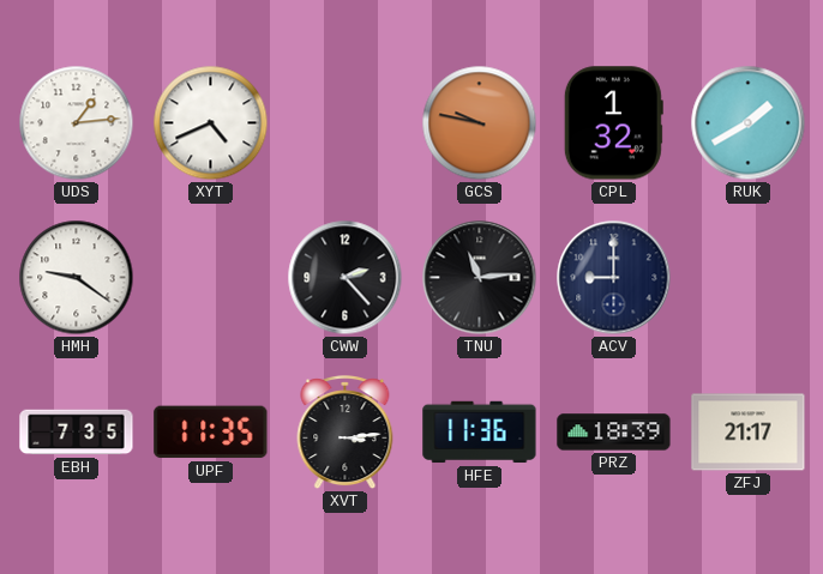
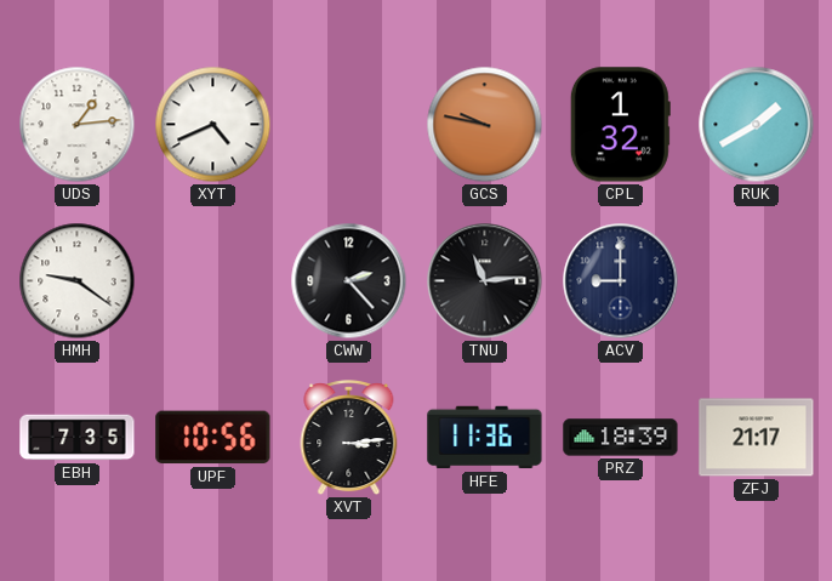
UPF: 11:35 -> 10:56 (213, 438)
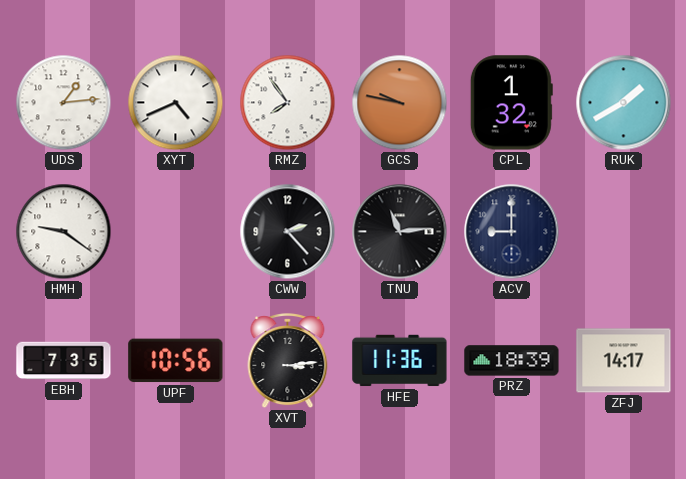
RMZ: none -> 7:54 (288, 103)
ZFJ: 21:17 -> 14:17 (624, 361)
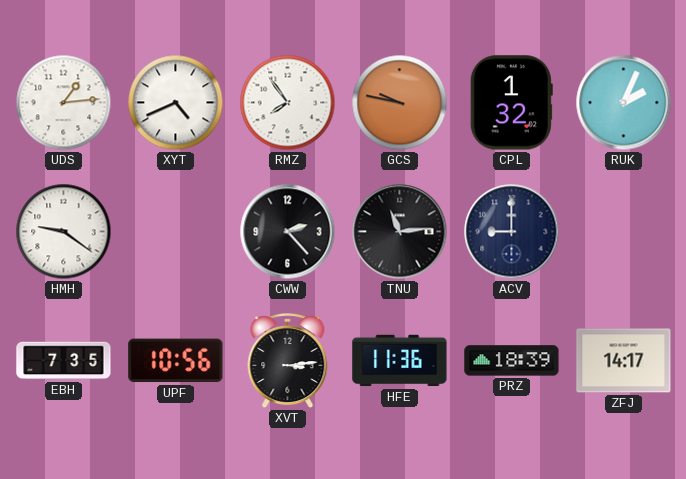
RUK: 1:40 -> 2:04 (624, 103)
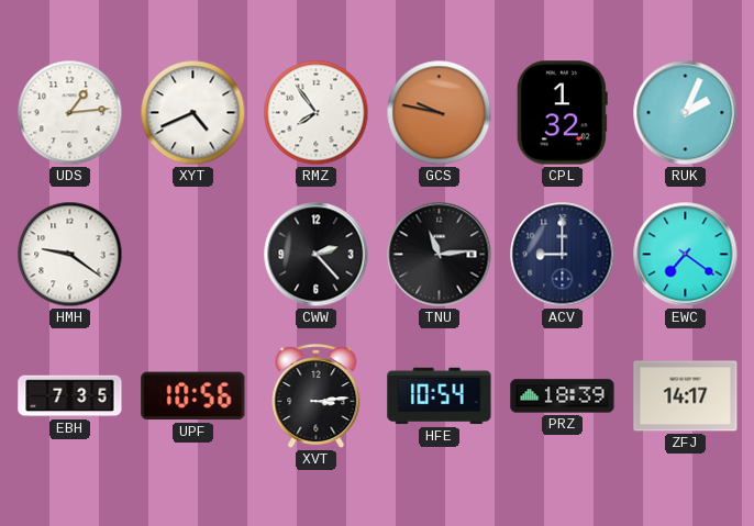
EWC: none -> 7:21 (686, 255)
HFE: 11:36 -> 10:54 (440, 396)
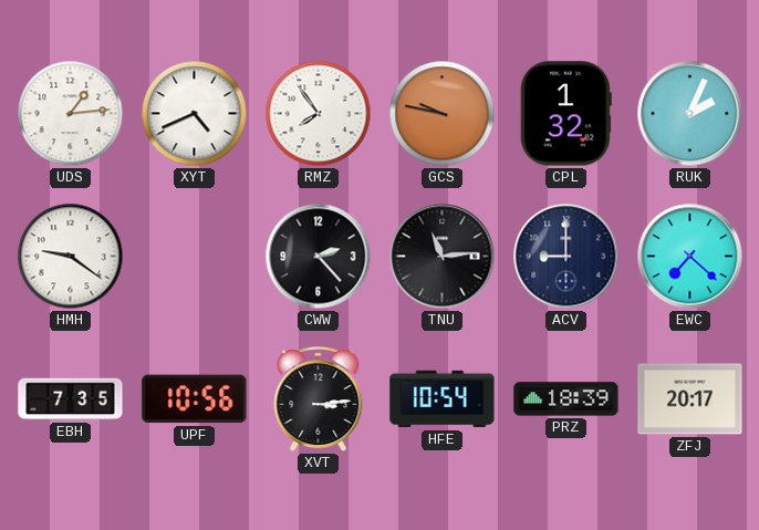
EWC: 7:21 -> 7:22 (690, 257)
ZFJ: 14:17 -> 20:17 (690, 399)
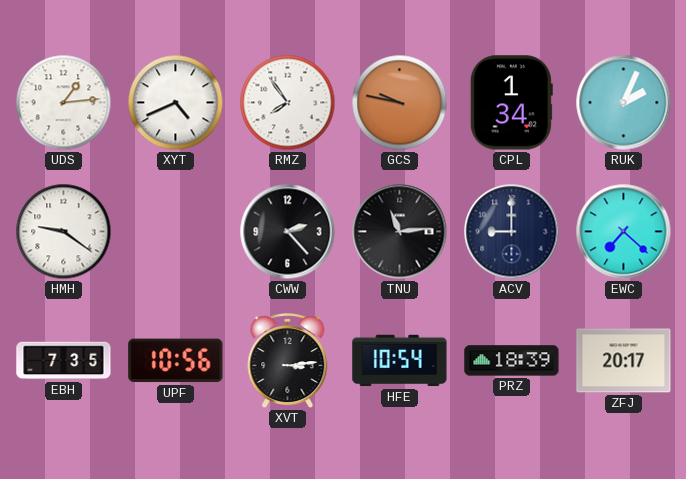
CPL: 1:32 -> 1:34 (511, 103)
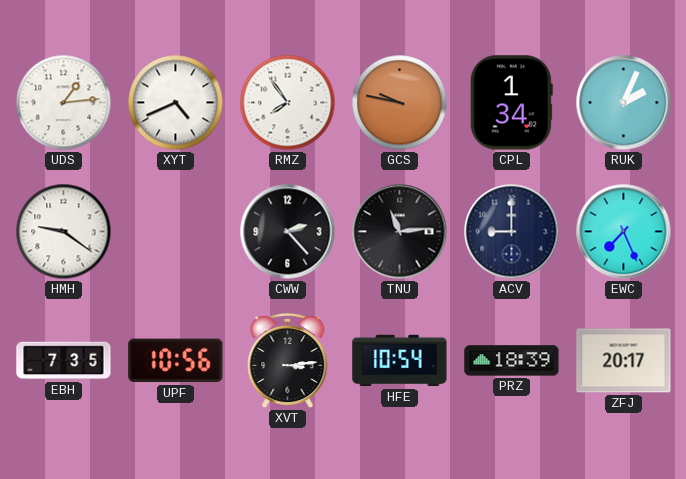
EWC: 7:22 -> 7:26 (624, 232)
